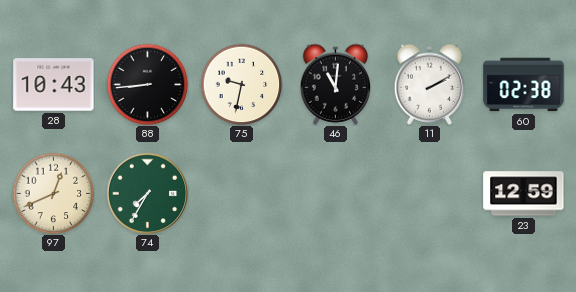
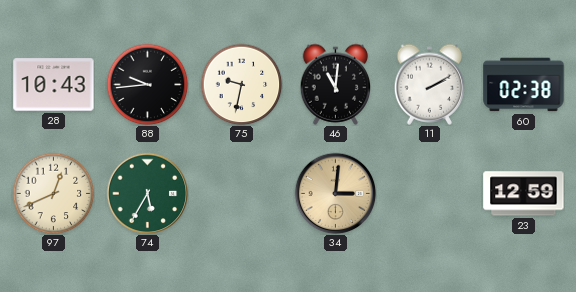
88: 8:44 -> 9:44 (147, 84)
74: 7:35 -> 5:35 (147, 193)
34: none -> 3:01 (335, 193)
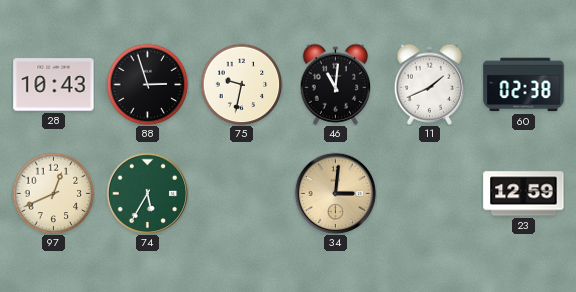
88: 9:44 -> 2:57 (147, 84)
11: 2:10 -> 1:41 (430, 84)
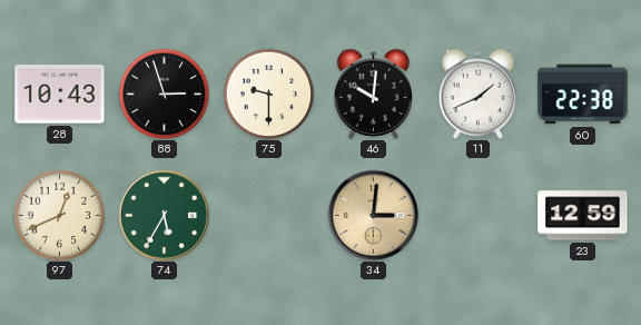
75: 9:32 -> 9:30 (268, 93)
46: 11:01 -> 10:01 (374, 93)
60: 02:38 -> 22:38 (583, 95)
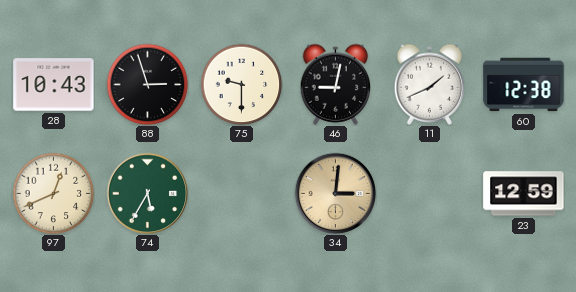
46: 10:01 -> 9:02 (336, 84)
60: 22:38 -> 12:38 (524, 85)
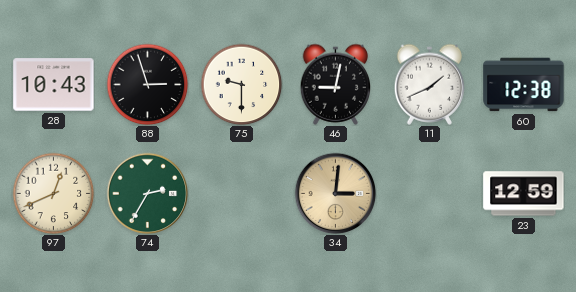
74: 5:35 -> 2:35 (147, 193)
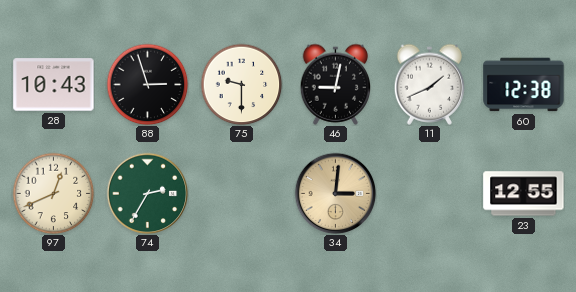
23: 12:59 -> 12:55 (524, 194)
